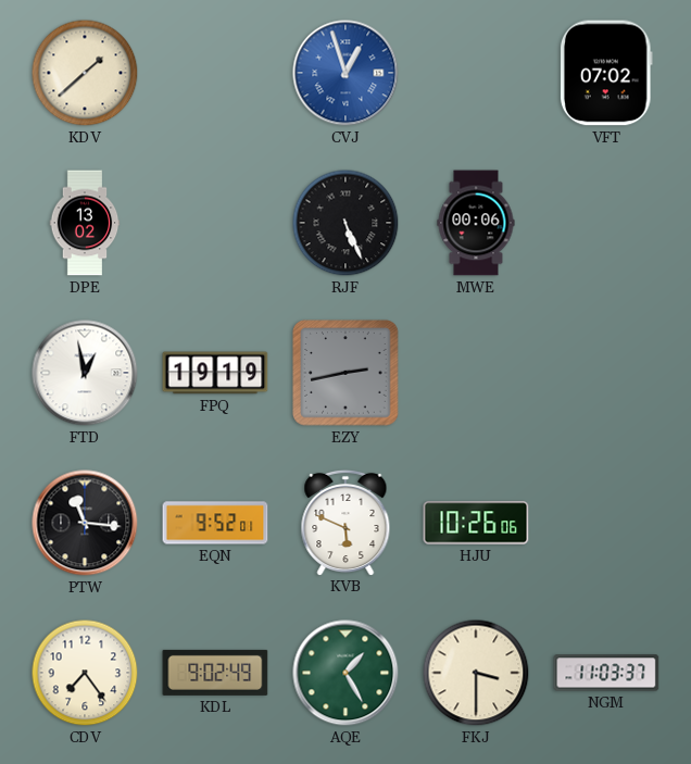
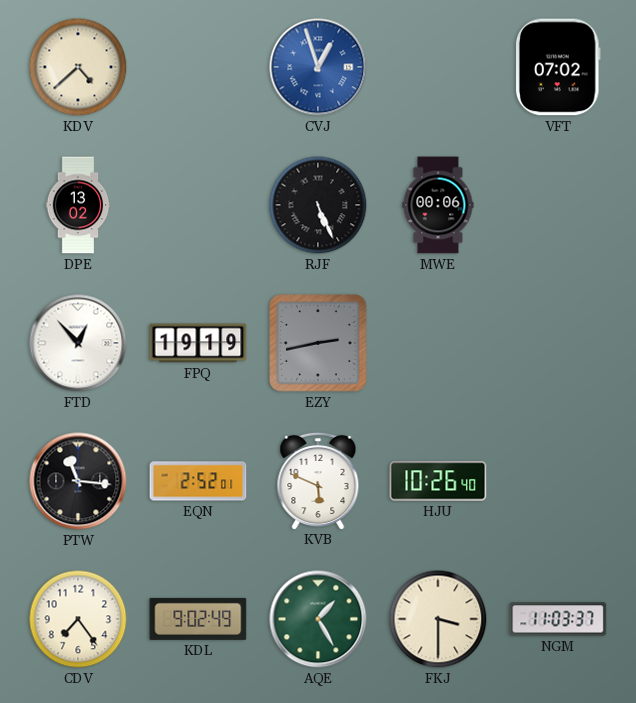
KDV: 1:38 -> 4:38 (78, 67)
FTD: 12:58 -> 12:53 (78, 343)
EQN: 9:52 -> 2:52 (198, 481)
HJU: 10:26:06 -> 10:26:40 (438, 481)
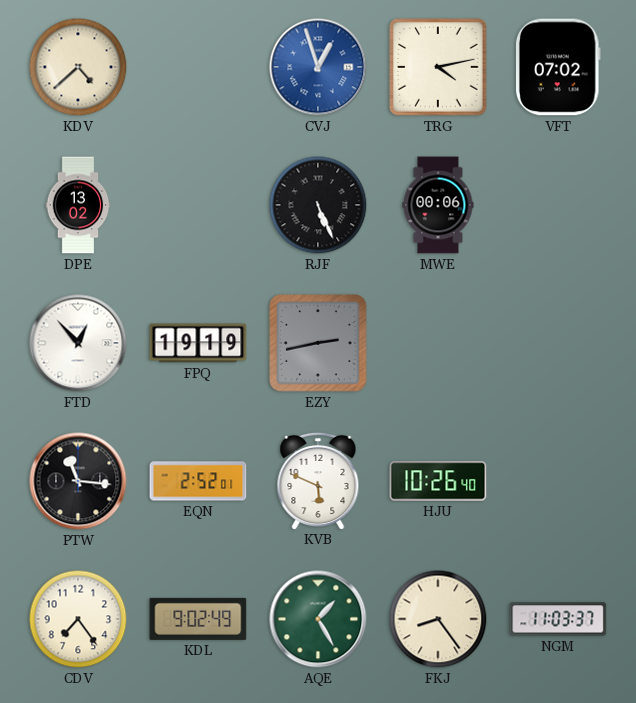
TRG: none -> 4:13 (438, 67)
FKJ: 3:30 -> 8:24 (438, 619)
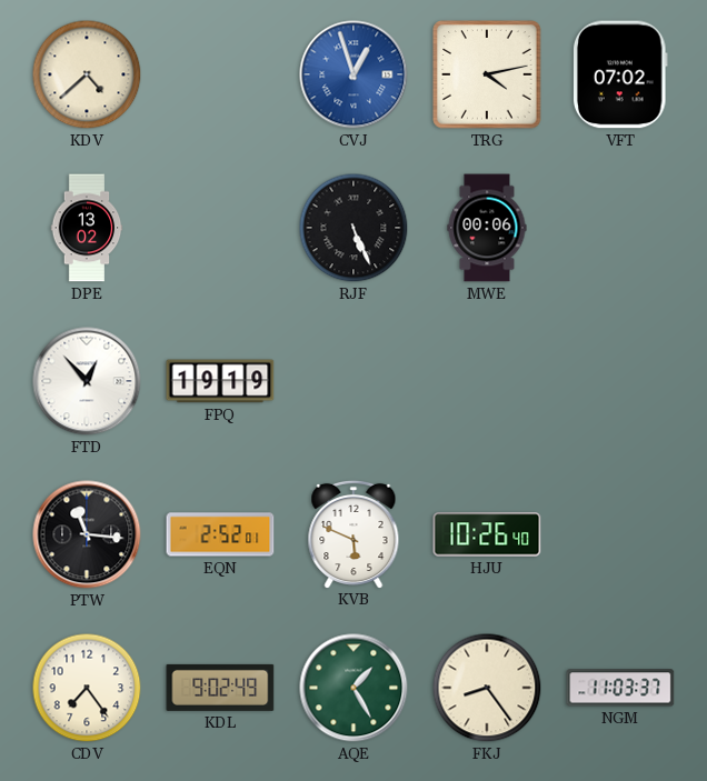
EZY: 2:43 -> none (318, 343)
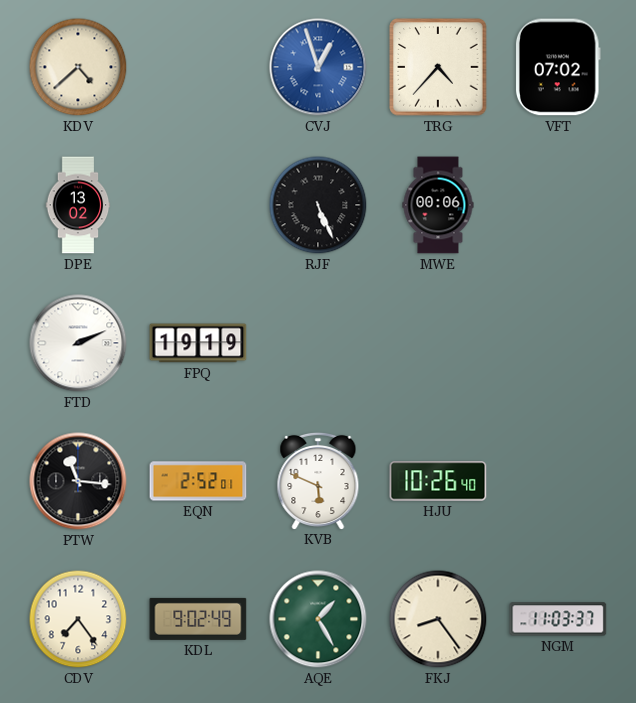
TRG: 4:13 -> 4:37 (438, 67)
FTD: 12:53 -> 2:11 (78, 343)
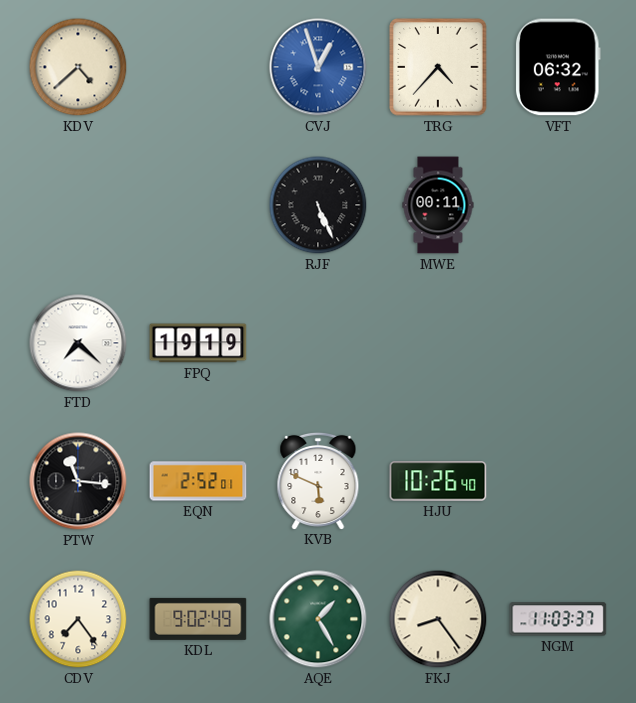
VFT: 07:02 -> 06:32 (558, 67)
DPE: 13:02 -> none (78, 205)
MWE: 00:06 -> 00:11 (438, 205)
FTD: 2:11 -> 7:22 (78, 343)
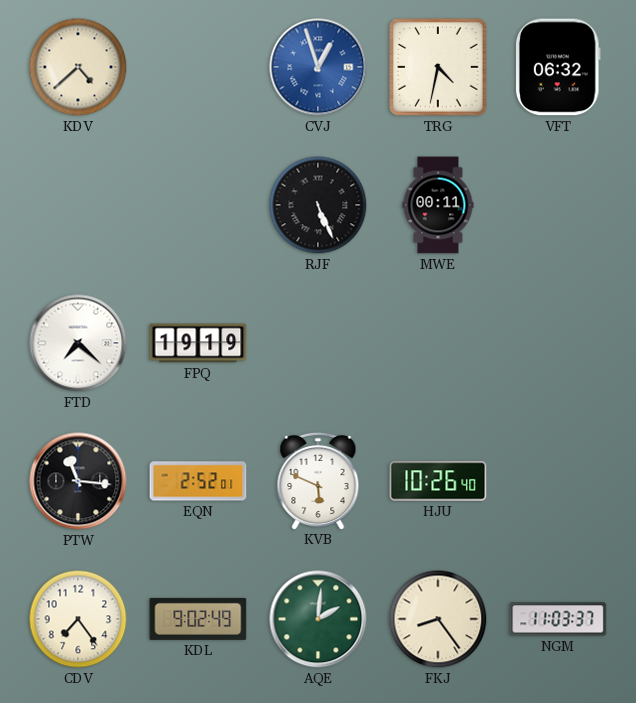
TRG: 4:37 -> 4:32 (438, 67)
AQE: 1:25 -> 2:01 (318, 619)
